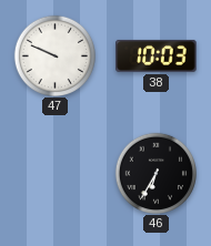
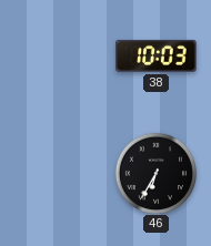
47: 9:49 -> none (54, 55)
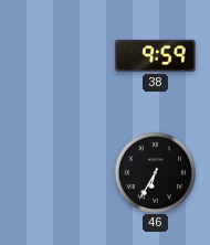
38: 10:03 -> 9:59 (156, 55)
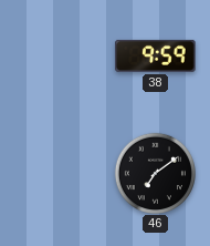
46: 6:35 -> 7:09 (155, 173)
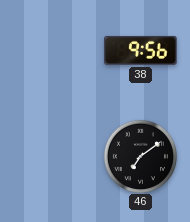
38: 9:59 -> 9:56 (141, 50)
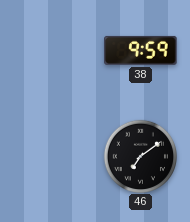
38: 9:56 -> 9:59 (141, 50)
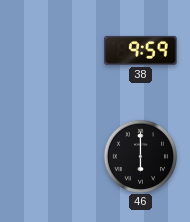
46: 7:09 -> 6:00 (140, 156)
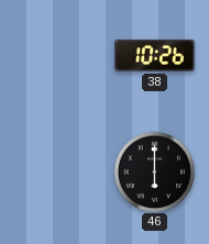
38: 9:59 -> 10:26 (155, 55)
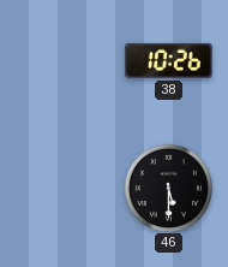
46: 6:00 -> 5:30 (168, 188)
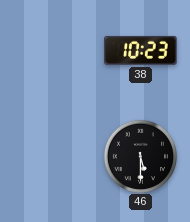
38: 10:26 -> 10:23 (141, 50)
